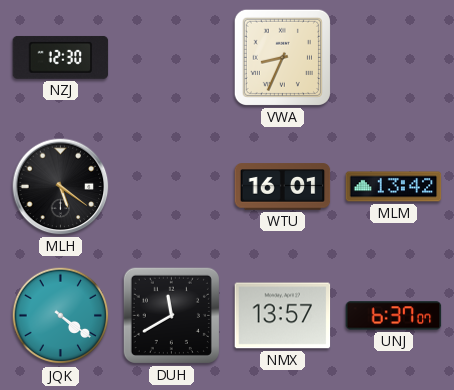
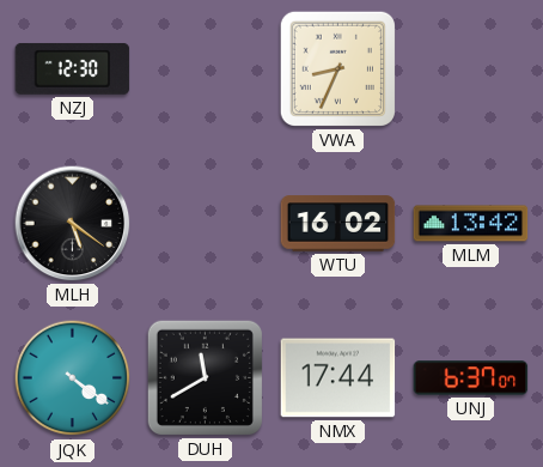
WTU: 16:01 -> 16:02 (338, 224)
NMX: 13:57 -> 17:44 (338, 378)
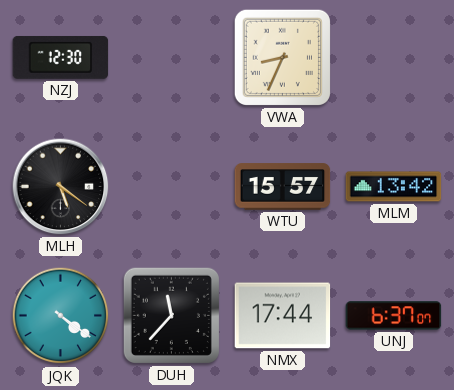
WTU: 16:02 -> 15:57 (283, 187)
DUH: 11:40 -> 11:37 (171, 315)
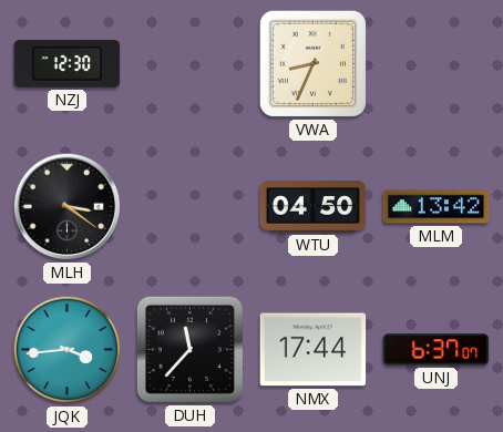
MLH: 5:21 -> 3:21 (68, 207)
WTU: 15:57 -> 04:50 (314, 207)
JQK: 4:21 -> 3:44 (68, 350)
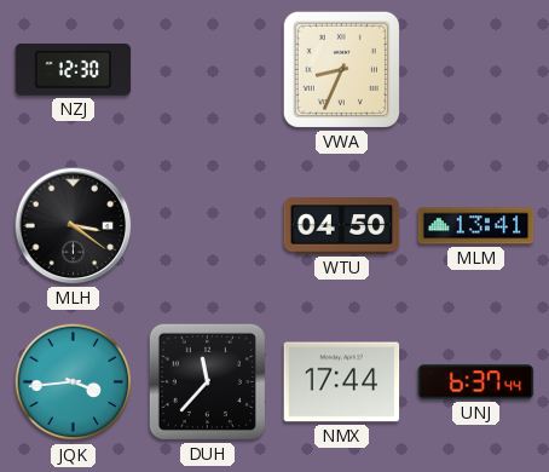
MLM: 13:42 -> 13:41 (476, 226)
UNJ: 6:37:07 -> 6:37:44 (476, 382)
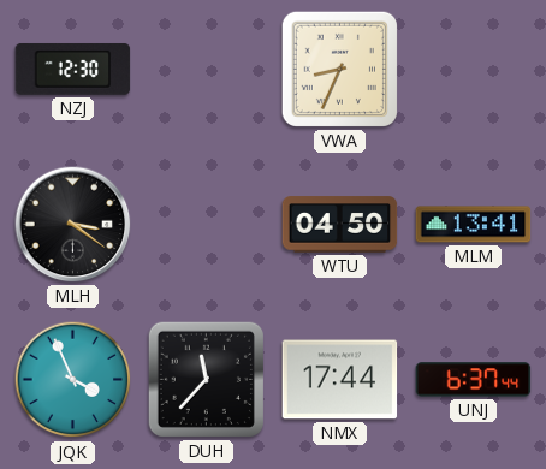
JQK: 3:44 -> 3:56 (73, 380)
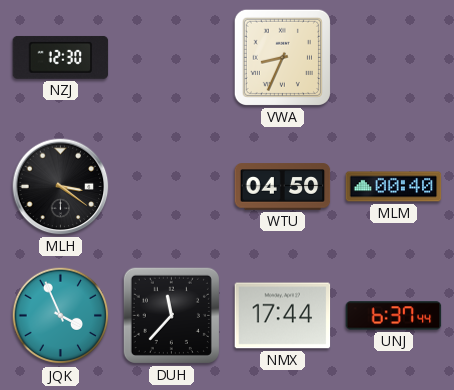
MLM: 13:41 -> 00:40 (394, 187)
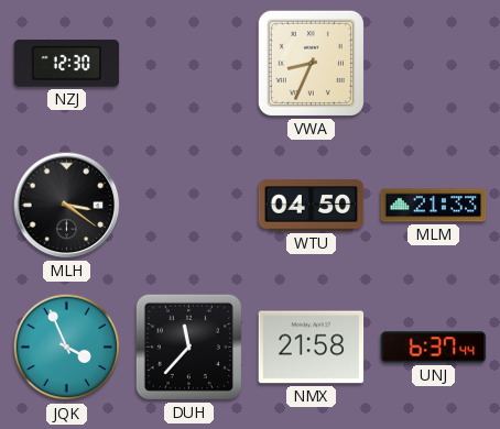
MLM: 00:40 -> 21:33 (434, 206)
NMX: 17:44 -> 21:58 (312, 348)
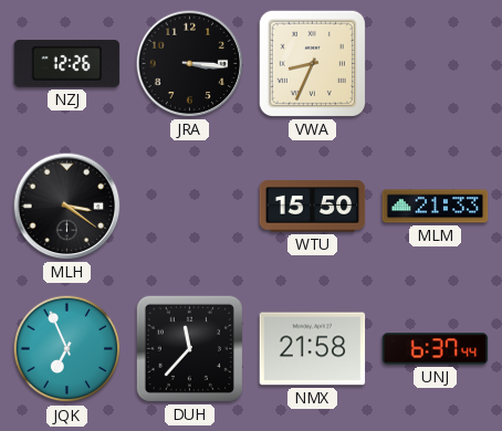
NZJ: 12:30 -> 12:26 (67, 63)
JRA: none -> 3:16 (190, 64)
WTU: 04:50 -> 15:50 (313, 207)
JQK: 3:56 -> 6:56 (67, 349)
